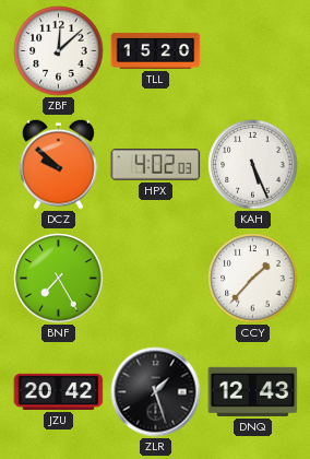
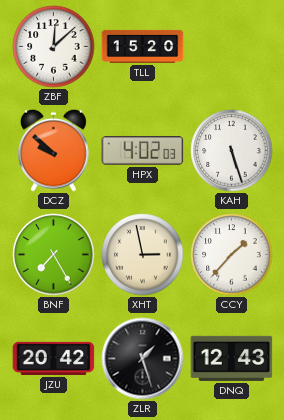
KAH: 5:26 -> 5:27 (232, 151)
XHT: none -> 2:58 (143, 255)
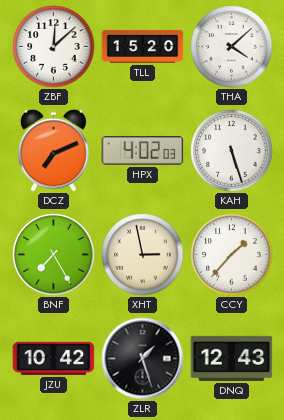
THA: none -> 4:08 (232, 47)
DCZ: 9:52 -> 7:11 (54, 150)
JZU: 20:42 -> 10:42 (54, 358)
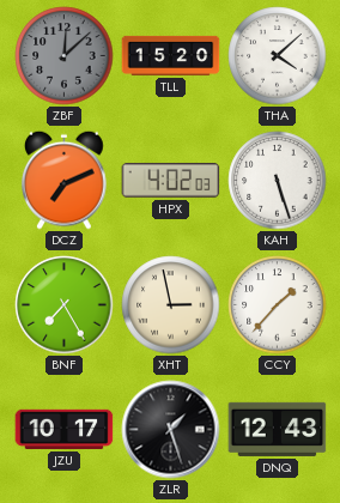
ZBF dial: white -> grey (65, 56)
JZU: 10:42 -> 10:17 (65, 429)
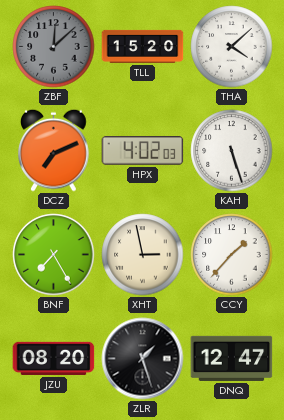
JZU: 10:17 -> 08:20 (54, 358)
DNQ: 12:43 -> 12:47 (232, 358)
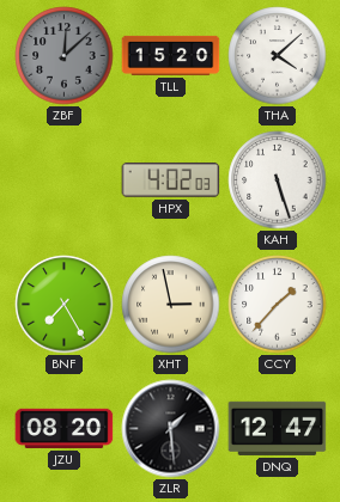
DCZ: 7:11 -> none (54, 150)
ZLR: 1:27 -> 1:29 (171, 429)
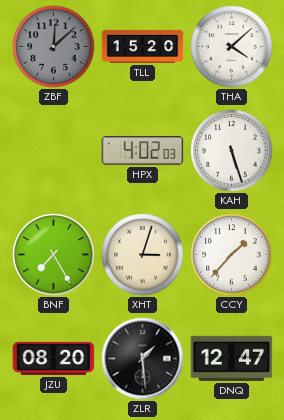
XHT: 2:58 -> 3:03 (143, 255)
